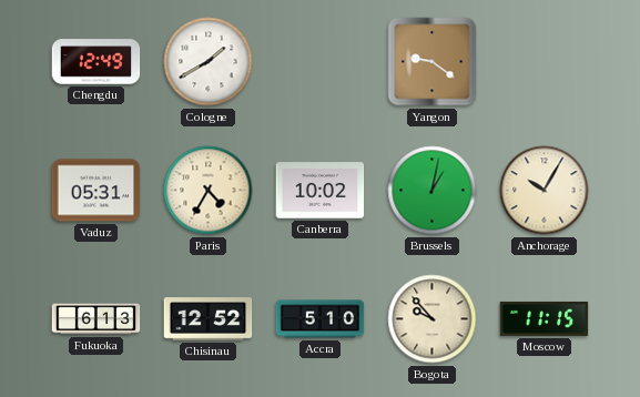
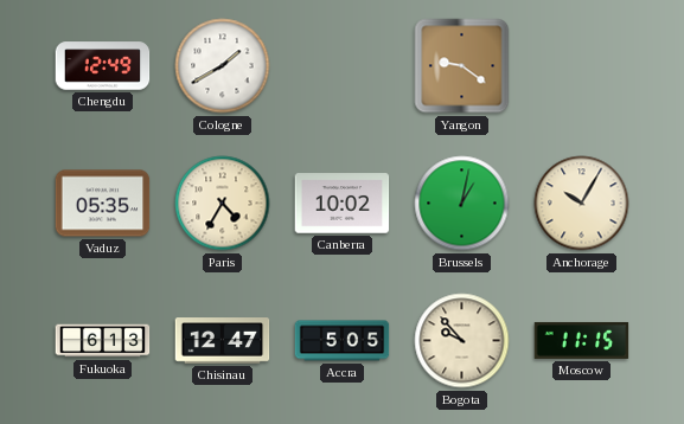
Vaduz: 05:31 -> 05:35 (103, 204)
Chisinau: 12:52 -> 12:47 (223, 341)
Accra: 5:10 -> 5:05 (343, 341)
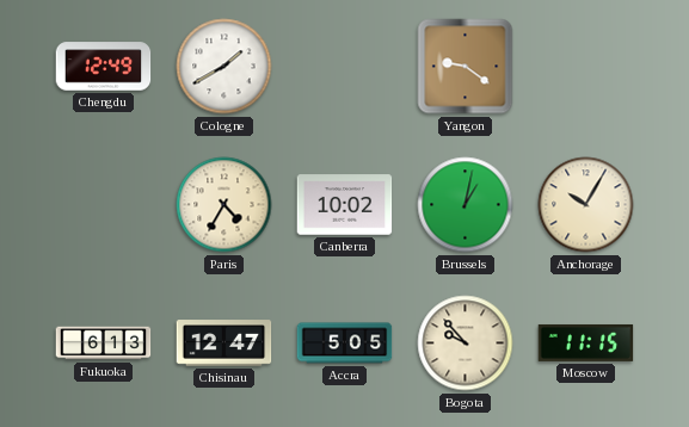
Vaduz: 05:35 -> none (103, 204)
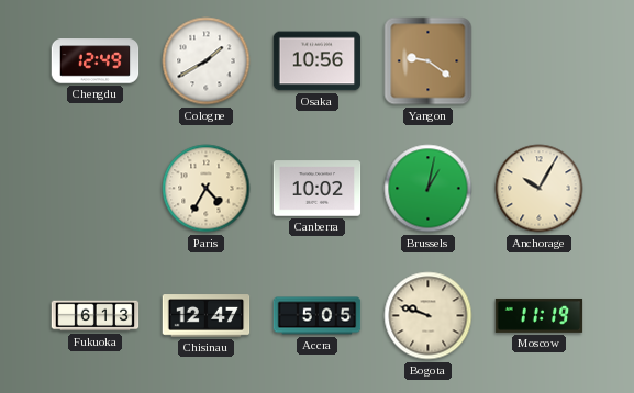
Osaka: none -> 10:56 (318, 61)
Bogota: 9:53 -> 9:48 (429, 316)
Moscow: 11:15 -> 11:19 (540, 315)
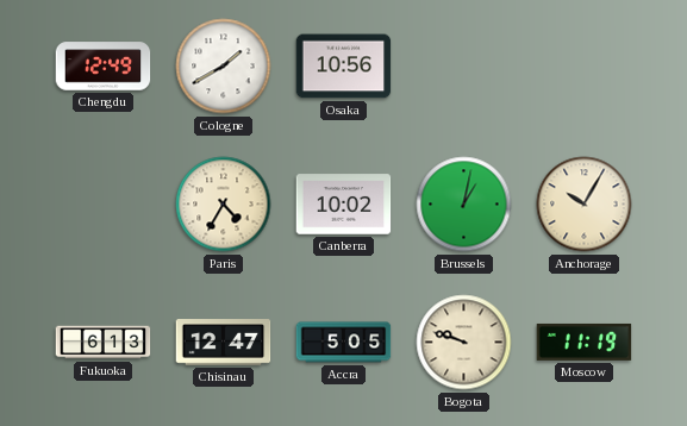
Yangon: 9:21 -> none (429, 61)
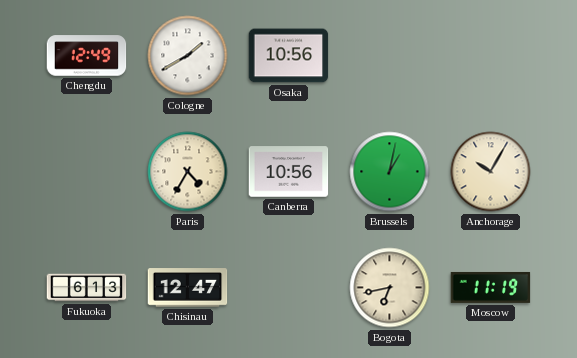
Canberra: 10:02 -> 10:56 (289, 172)
Accra: 5:05 -> none (344, 343)
Bogota: 9:48 -> 6:43 (390, 288)
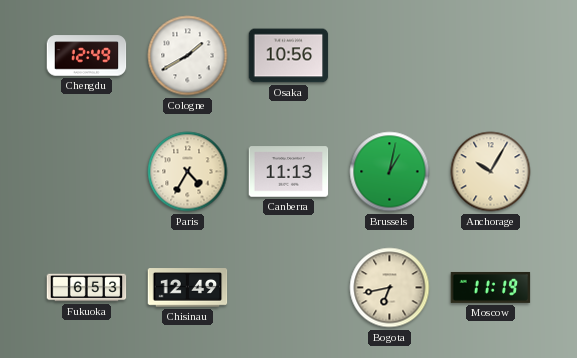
Canberra: 10:56 -> 11:13 (289, 172)
Fukuoka: 6:13 -> 6:53 (87, 288)
Chisinau: 12:47 -> 12:49 (188, 288)
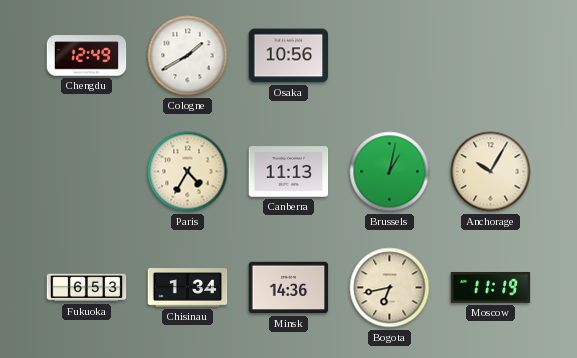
Chisinau: 12:49 -> 1:34 (188, 288)
Minsk: none -> 14:36 (289, 288)
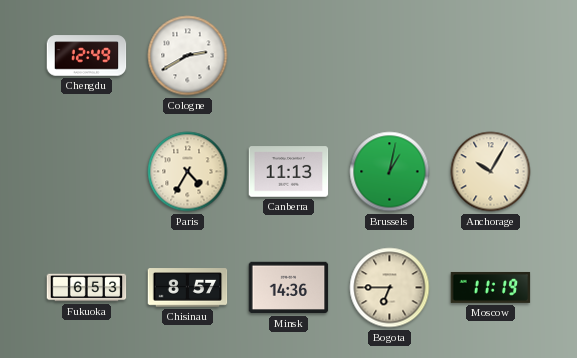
Cologne: 1:40 -> 2:40 (188, 56)
Osaka: 10:56 -> none (289, 56)
Chisinau: 1:34 -> 8:57 (188, 288)
Bogota: 6:43 -> 6:45 (390, 288)
